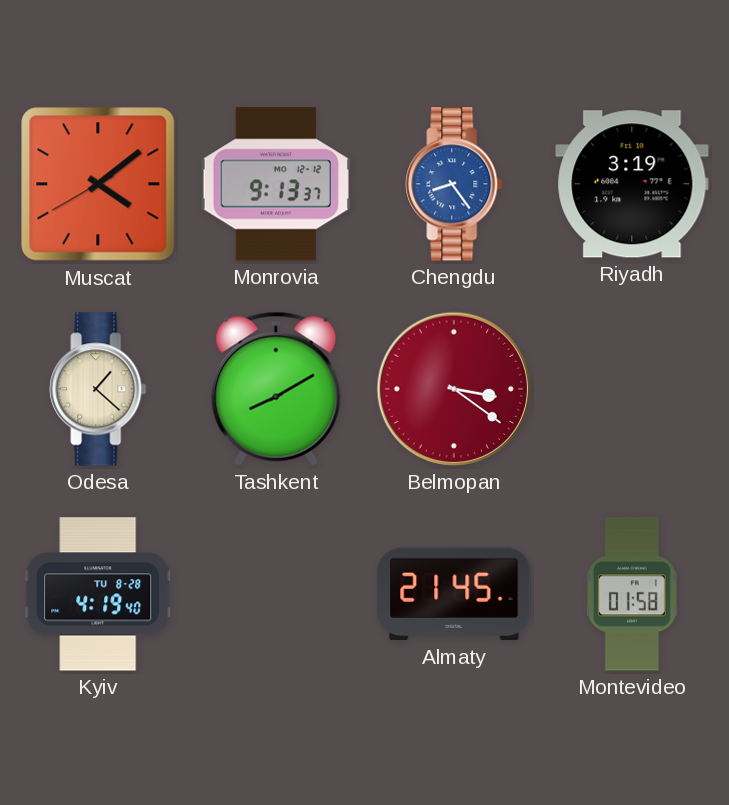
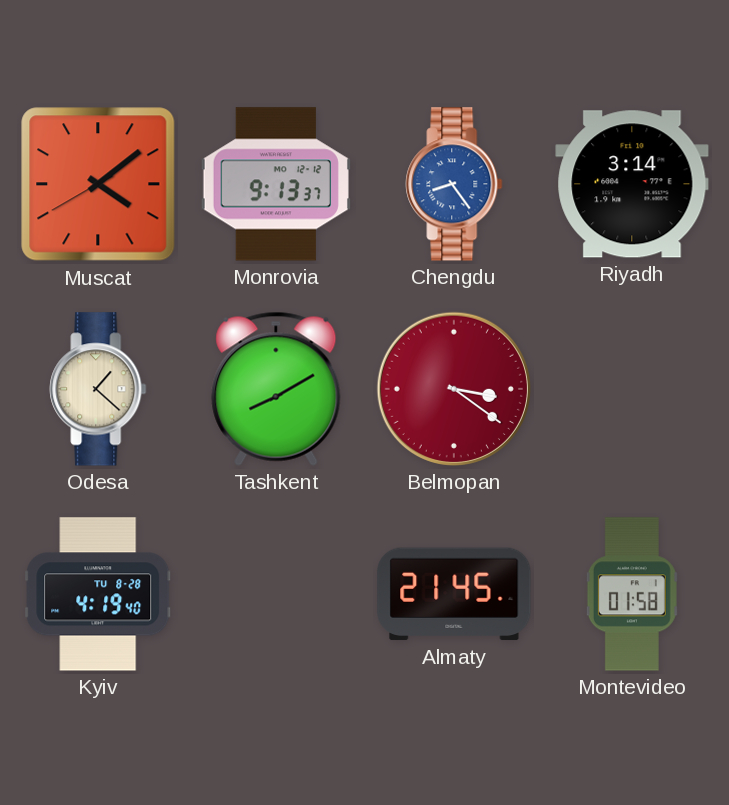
Riyadh: 3:19 -> 3:14 (632, 184)
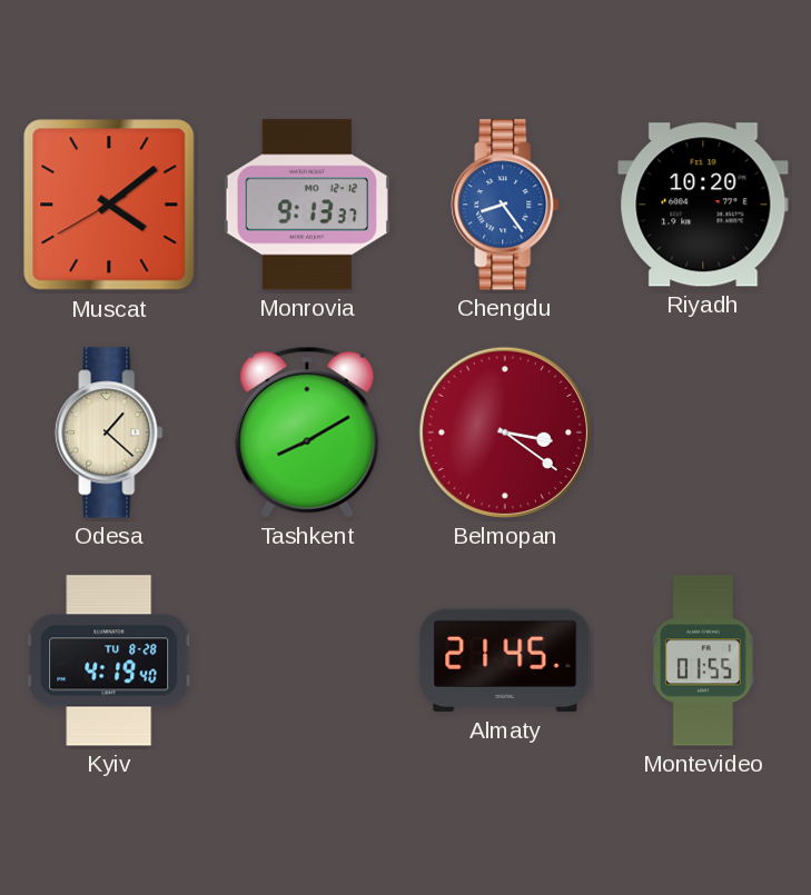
Riyadh: 3:14 -> 10:20 (703, 205)
Montevideo: 01:58 -> 01:55 (703, 660)
